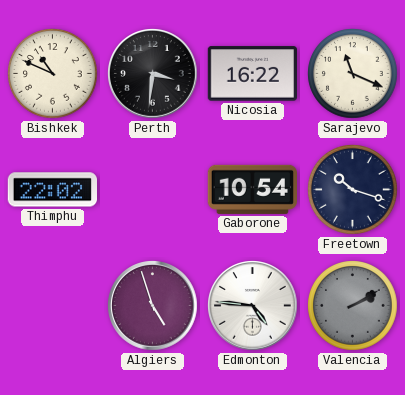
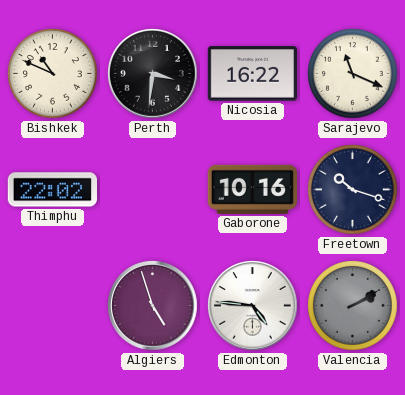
Gaborone: 10:54 -> 10:16 (252, 189)
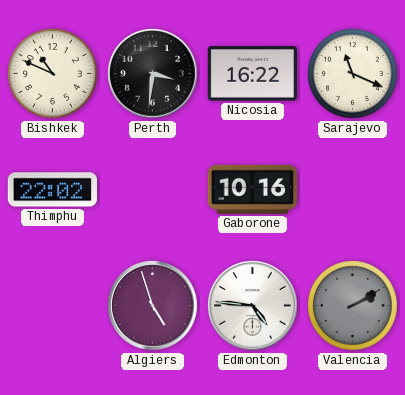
Freetown: 10:18 -> none (353, 190)
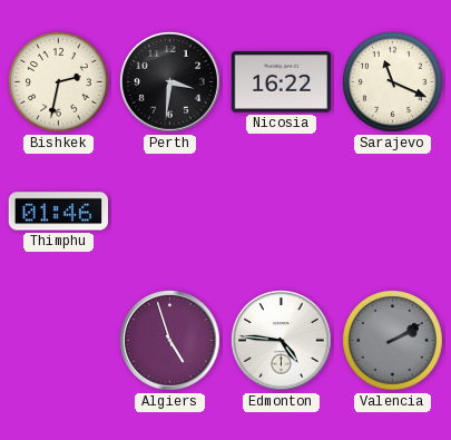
Bishkek: 10:49 -> 2:32 (59, 82)
Thimphu: 22:02 -> 01:46 (58, 212)
Gaborone: 10:16 -> none (252, 189)
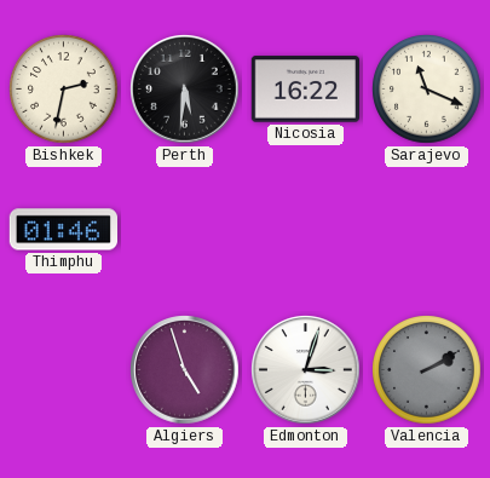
Perth: 3:31 -> 5:31 (185, 90)
Edmonton: 4:46 -> 3:03 (306, 370)
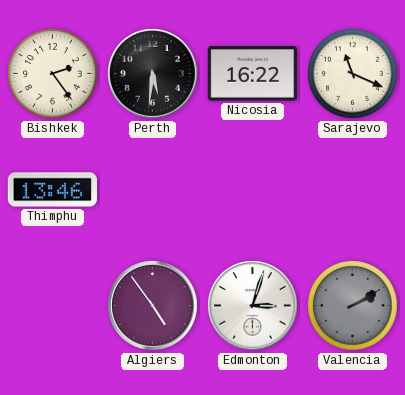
Bishkek: 2:32 -> 2:24 (53, 74)
Thimphu: 01:46 -> 13:46 (52, 190)
Algiers: 4:57 -> 4:54 (153, 306)
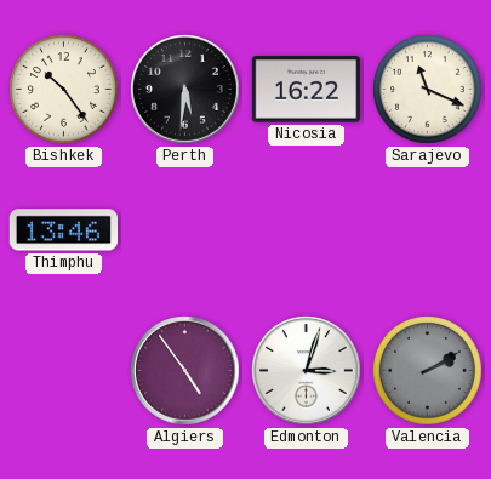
Bishkek: 2:24 -> 10:24 (64, 90)
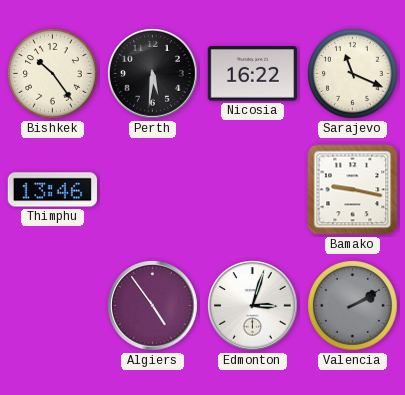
Bamako: none -> 9:17 (353, 190)
